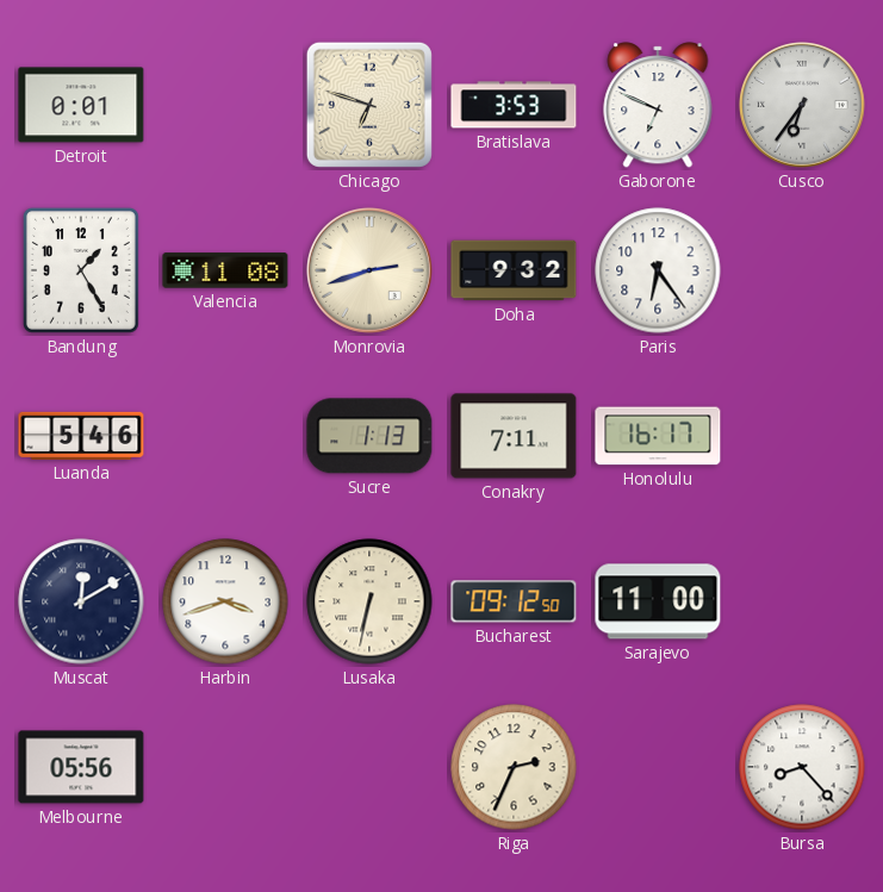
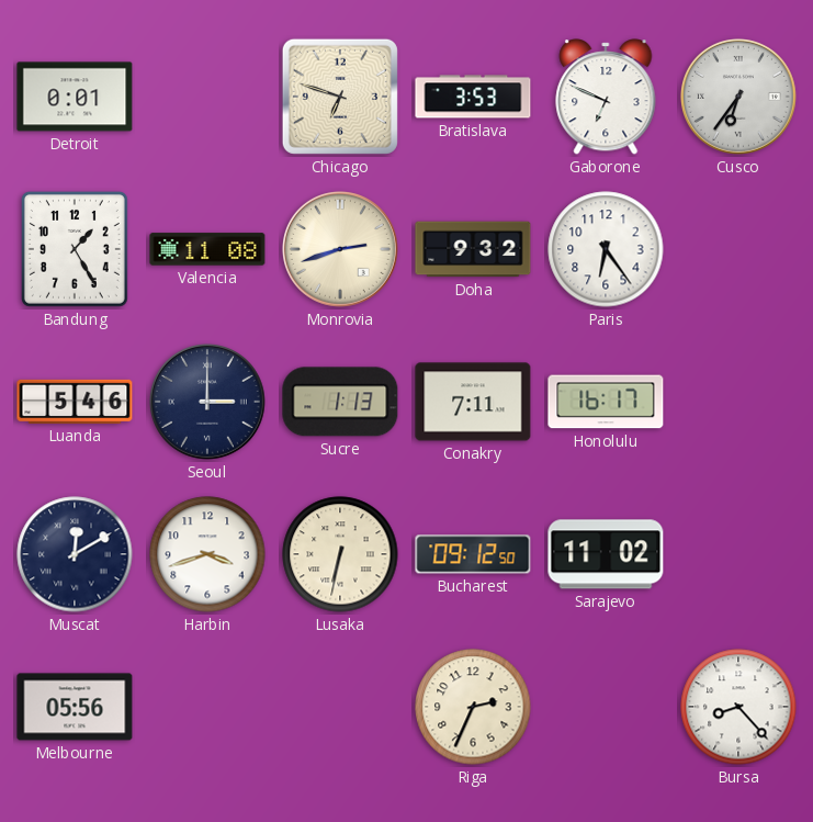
Seoul: none -> 3:00 (207, 402)
Sarajevo: 11:00 -> 11:02 (606, 554)
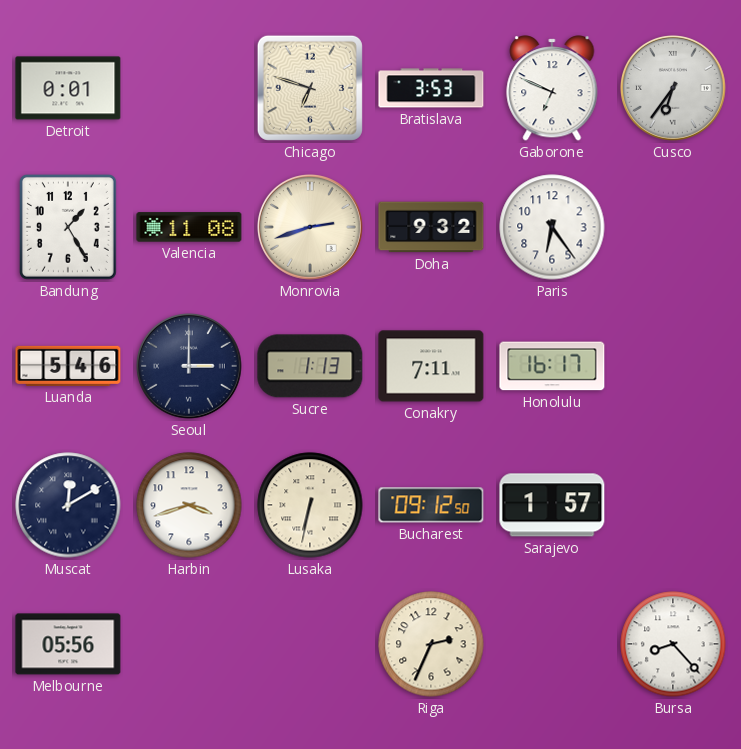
Sarajevo: 11:02 -> 1:57 (552, 505)
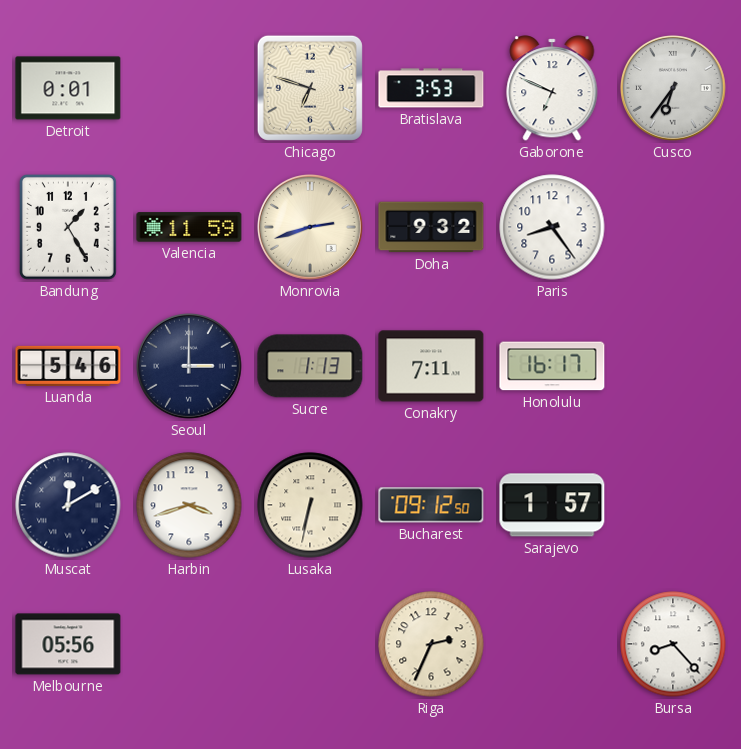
Valencia: 11:08 -> 11:59 (189, 227)
Paris: 6:24 -> 8:24 (552, 227)
